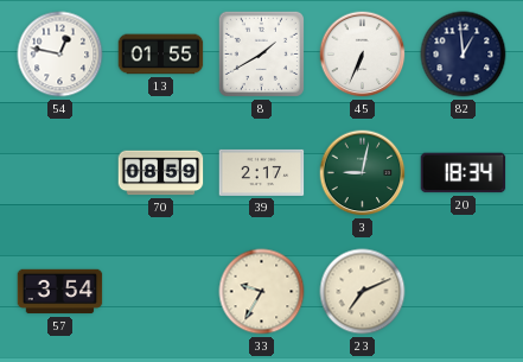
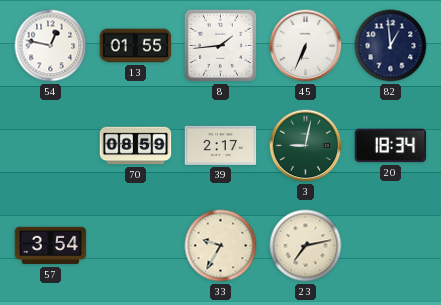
8: 1:40 -> 1:44 (220, 45)
23: 7:11 -> 7:13 (306, 246)
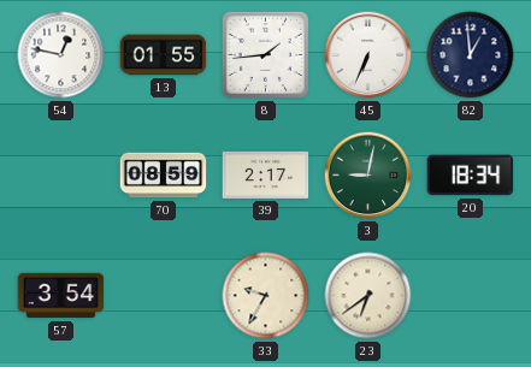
23: 7:13 -> 6:39 (368, 296)
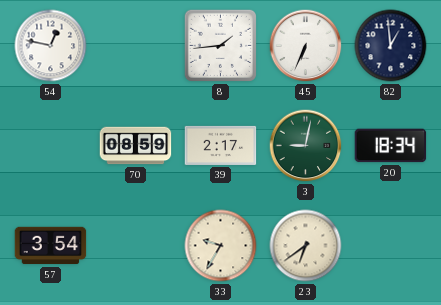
13: 01:55 -> none (164, 55)
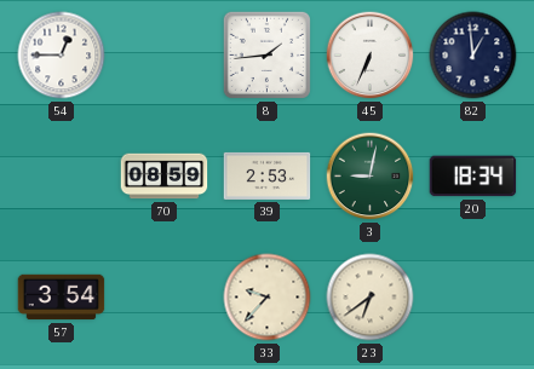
54: 12:47 -> 12:45 (62, 56)
39: 2:17 -> 2:53 (268, 175)
33: 9:35 -> 9:37 (268, 298)
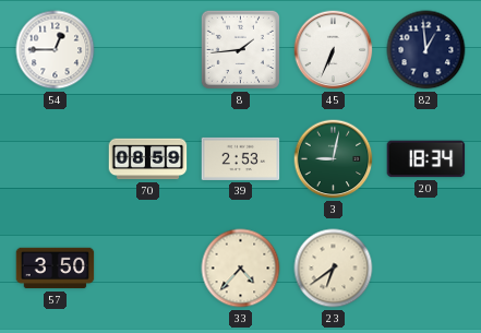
57: 3:54 -> 3:50 (56, 269)
33: 9:37 -> 4:37 (241, 269)
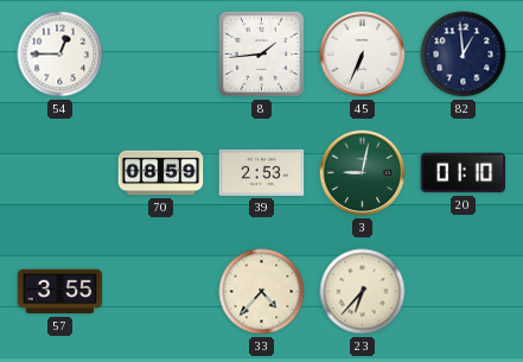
20: 18:34 -> 01:10 (464, 173)
57: 3:50 -> 3:55 (60, 292)
23: 6:39 -> 6:37 (363, 292)
